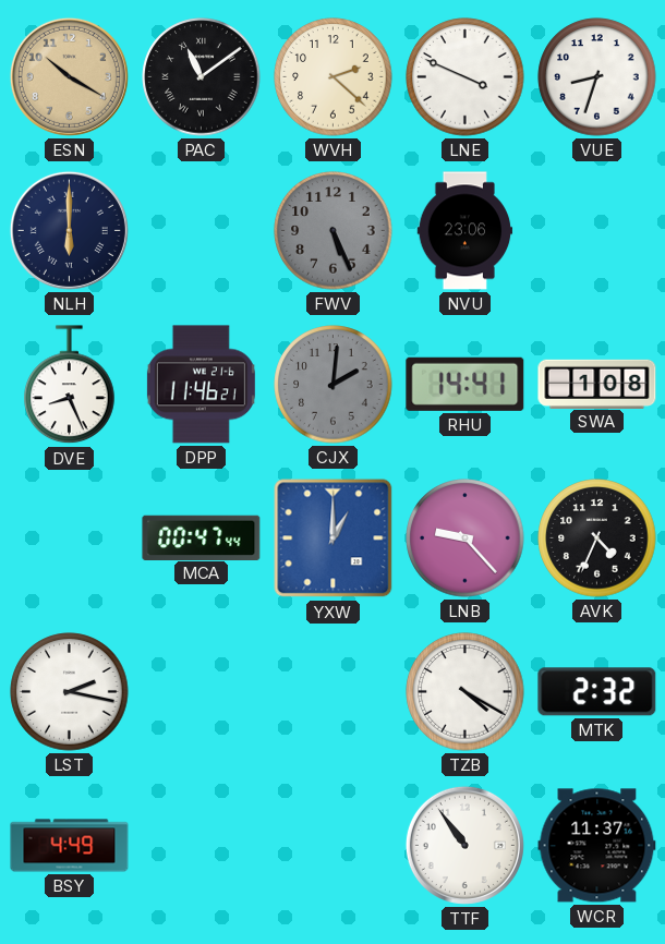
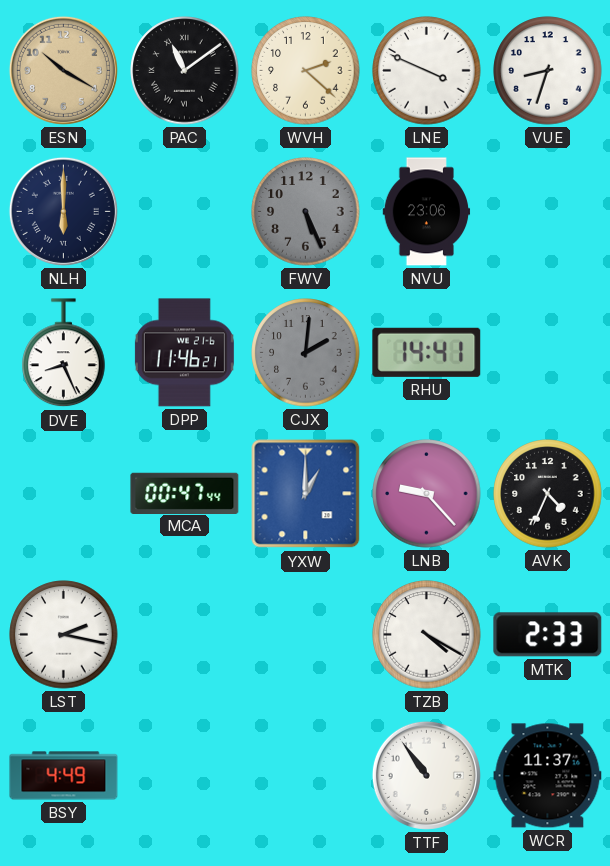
SWA: 1:08 -> none (597, 384)
MTK: 2:32 -> 2:33 (548, 635)
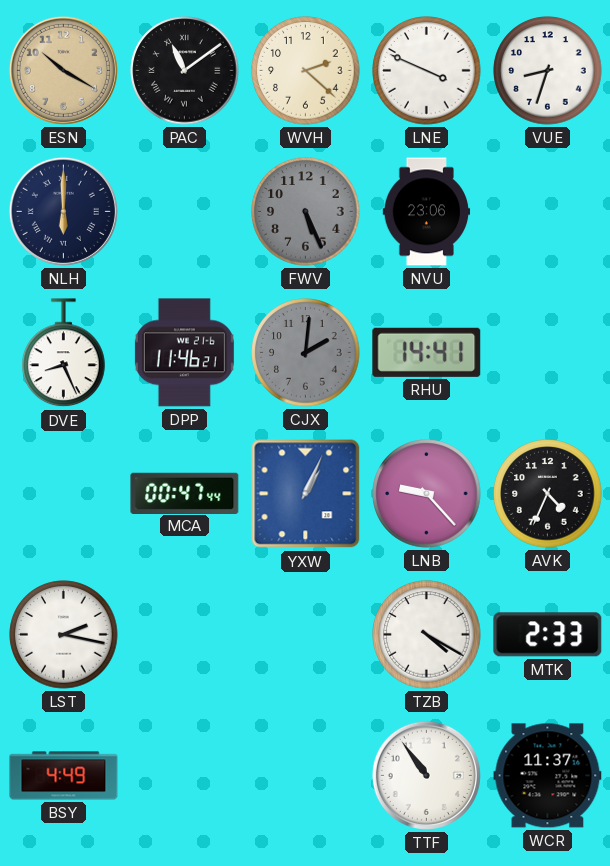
YXW: 1:00 -> 1:04 (306, 494)
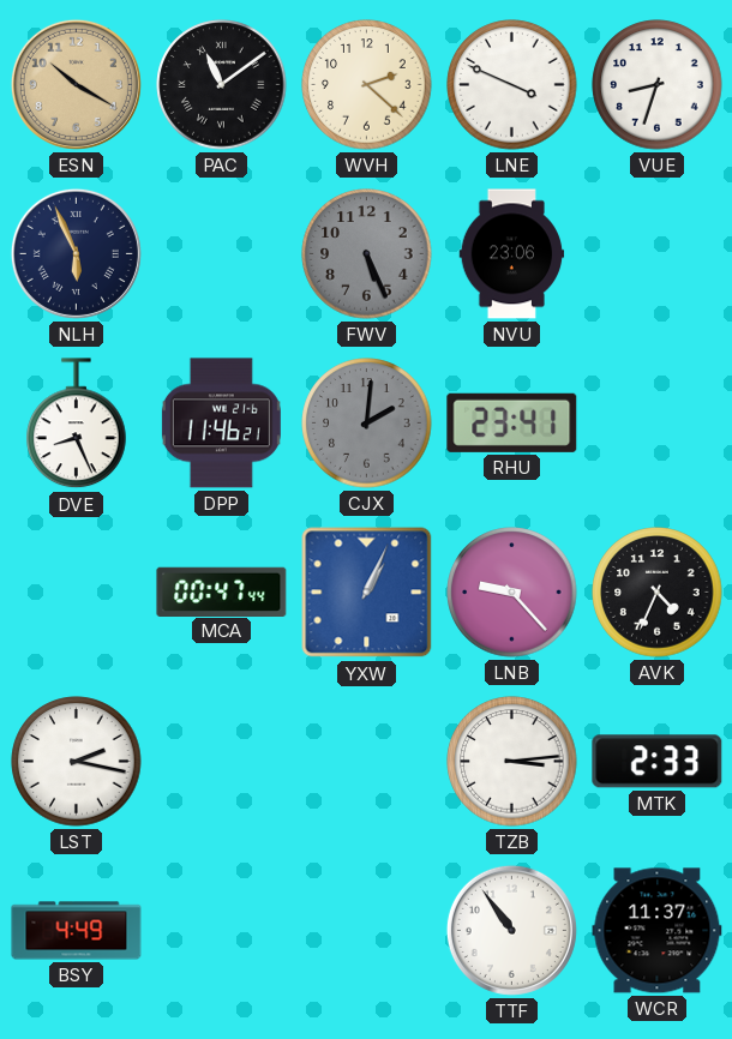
NLH: 6:00 -> 5:56 (76, 253)
RHU: 14:41 -> 23:41 (512, 422)
TZB: 4:20 -> 3:14 (512, 762)
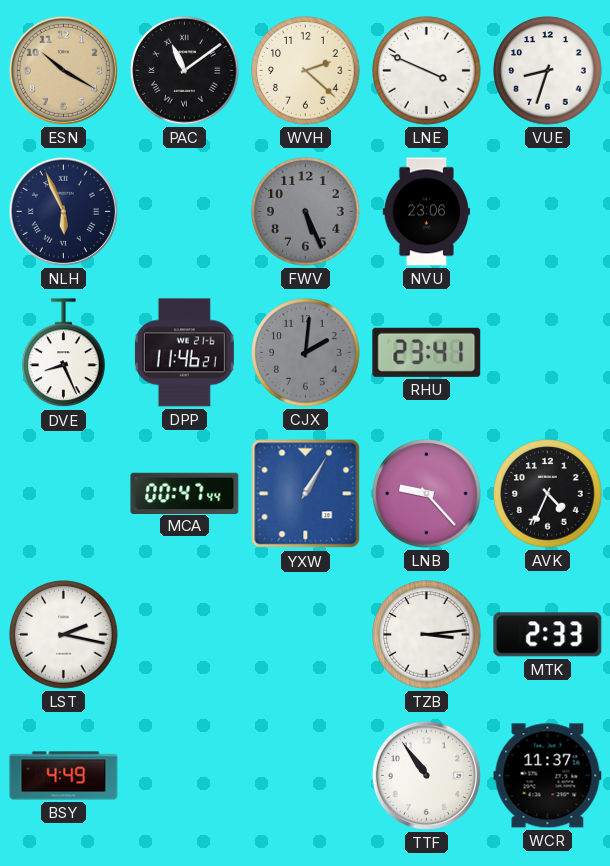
YXW: 1:04 -> 1:05 (306, 494)
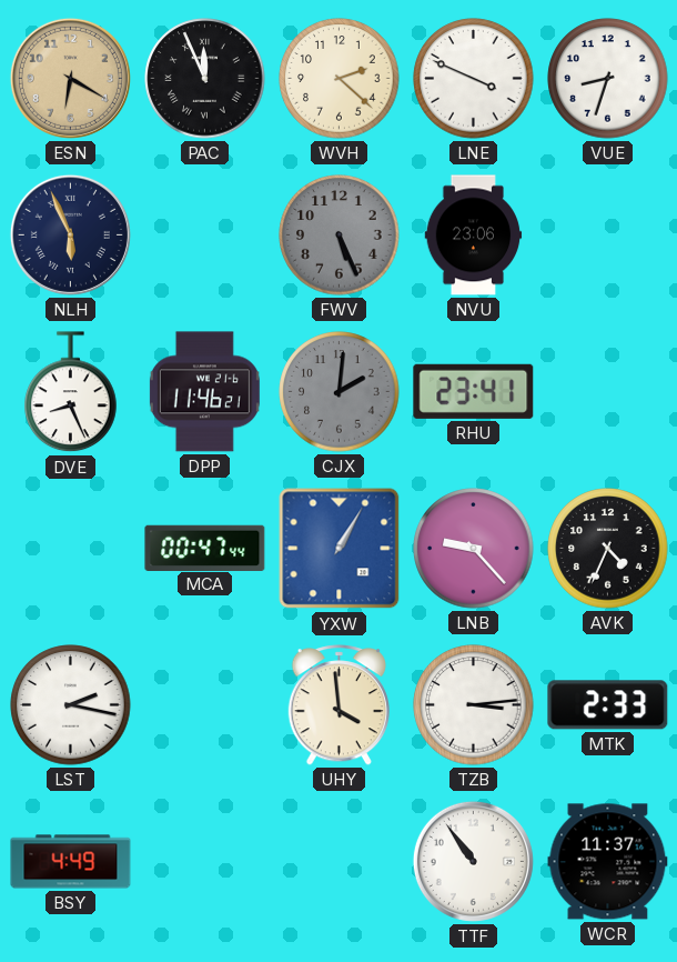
ESN: 10:20 -> 6:20 (70, 78)
PAC: 11:09 -> 11:56 (205, 79)
UHY: none -> 3:59 (338, 705)
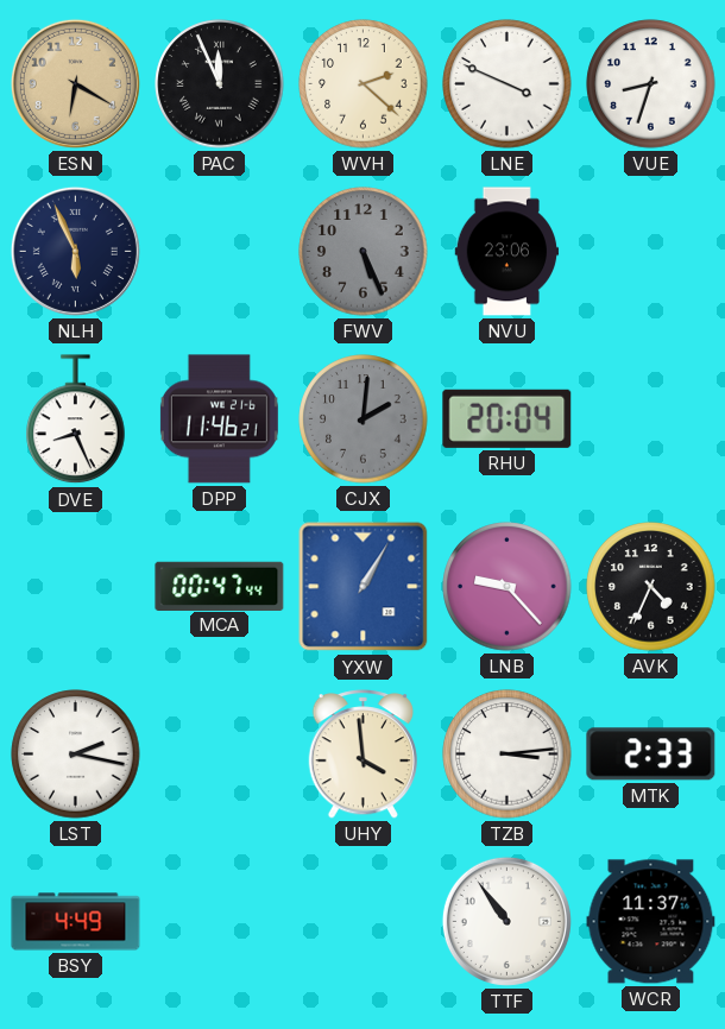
RHU: 23:41 -> 20:04 (508, 418)
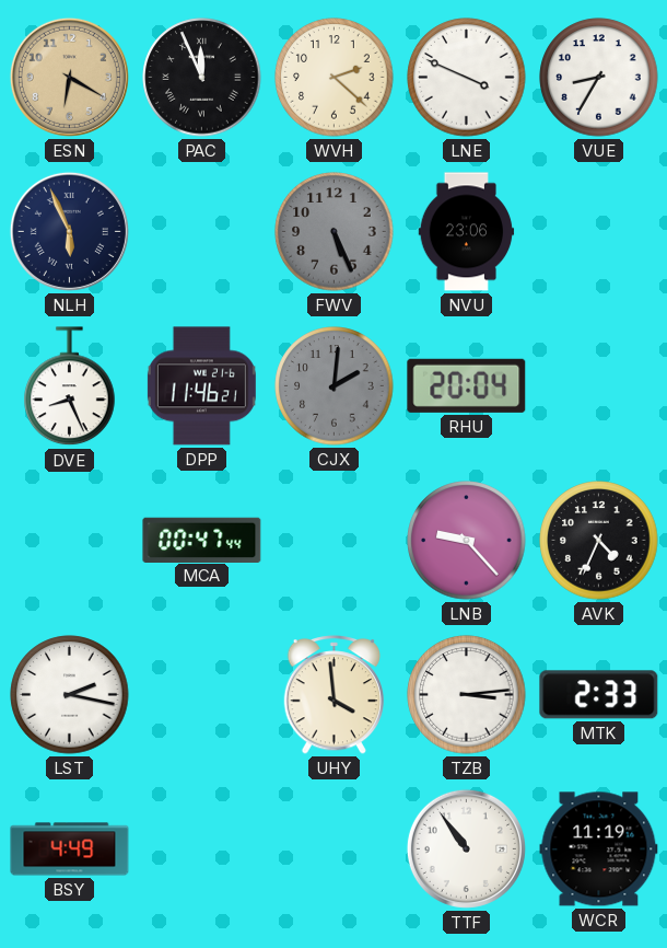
VUE: 8:33 -> 8:35 (599, 78)
YXW: 1:05 -> none (364, 587)
WCR: 11:37 -> 11:19 (599, 849)
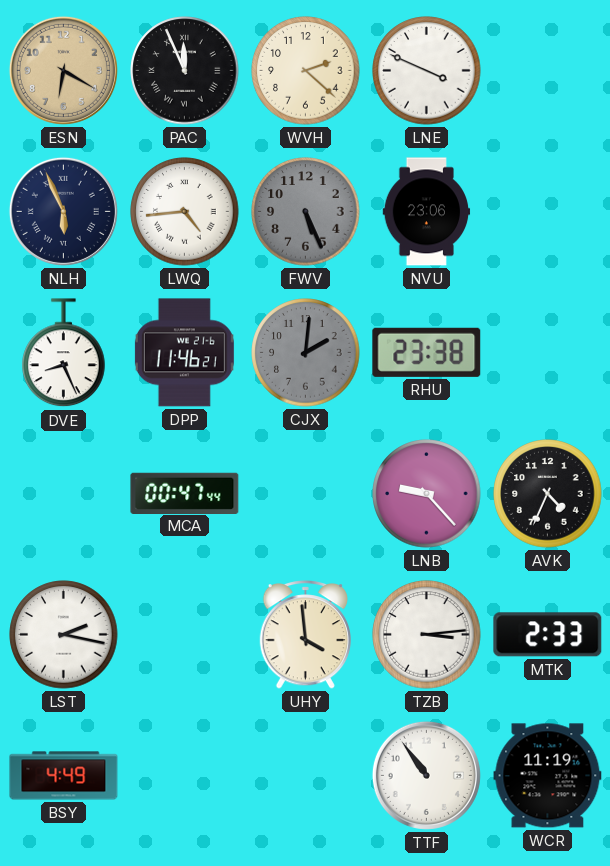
VUE: 8:35 -> none (599, 78)
LWQ: none -> 4:44 (185, 212)
RHU: 20:04 -> 23:38 (427, 352)
